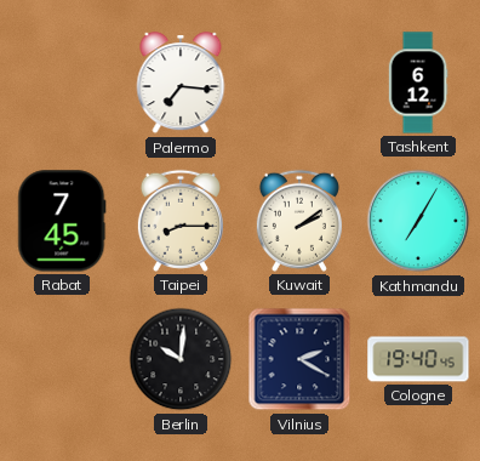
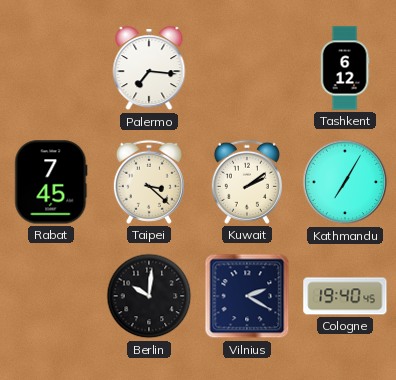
Taipei: 8:15 -> 3:22 (149, 182)
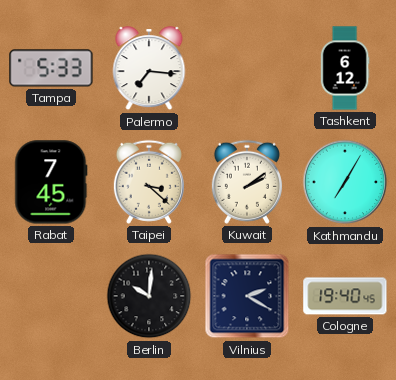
Tampa: none -> 5:33 (51, 68)
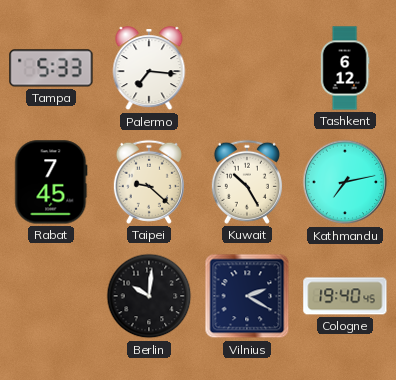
Taipei: 3:22 -> 9:22 (149, 182)
Kuwait: 2:09 -> 10:25 (247, 182)
Kathmandu: 7:05 -> 7:13 (345, 182)
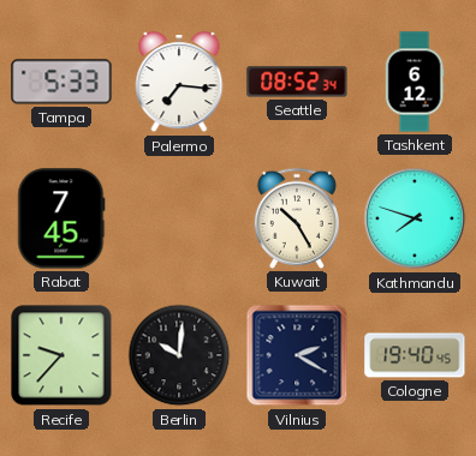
Seattle: none -> 08:52 (297, 82)
Taipei: 9:22 -> none (149, 182)
Kathmandu: 7:13 -> 7:48 (415, 218)
Recife: none -> 9:37 (61, 355)
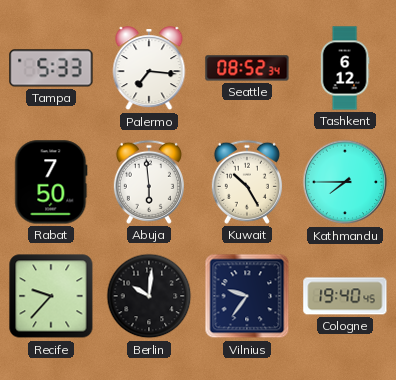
Rabat: 7:45 -> 7:50 (51, 182)
Abuja: none -> 5:59 (149, 182)
Kathmandu: 7:48 -> 7:45 (345, 182)
Vilnius: 2:20 -> 9:36 (247, 296)
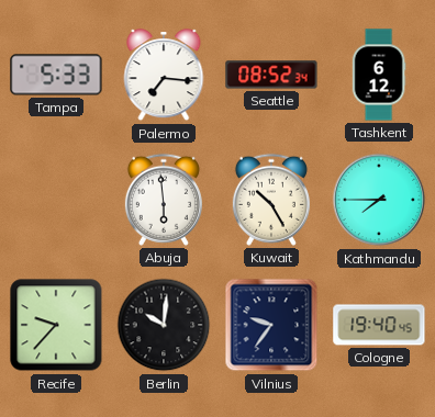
Rabat: 7:50 -> none (51, 182)
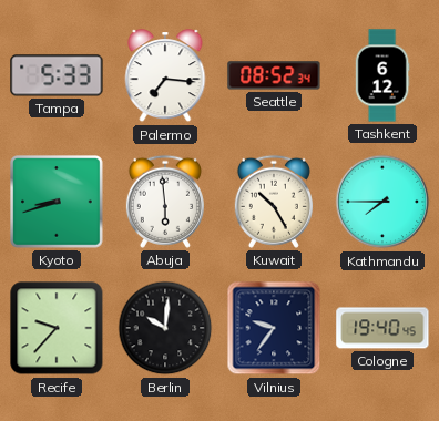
Kyoto: none -> 8:42 (57, 202)
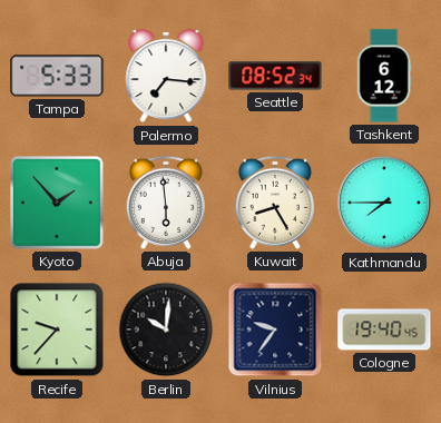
Kyoto: 8:42 -> 1:53 (57, 203)
Kuwait: 10:25 -> 8:25 (275, 203)
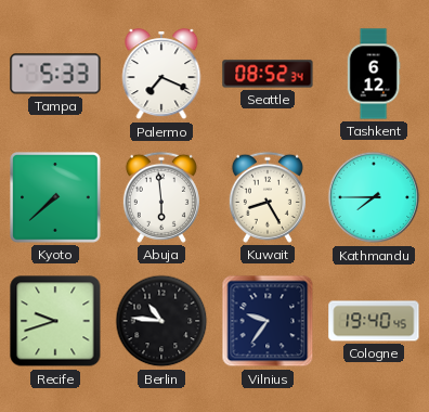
Palermo: 7:16 -> 7:19 (161, 75)
Kyoto: 1:53 -> 7:38 (55, 197)
Recife: 9:37 -> 9:42 (55, 321)
Berlin: 10:01 -> 10:46 (161, 321)
